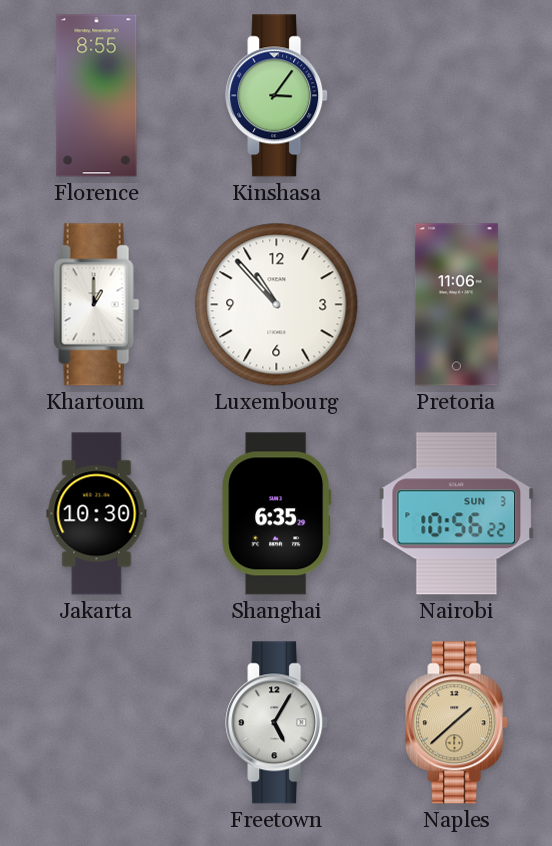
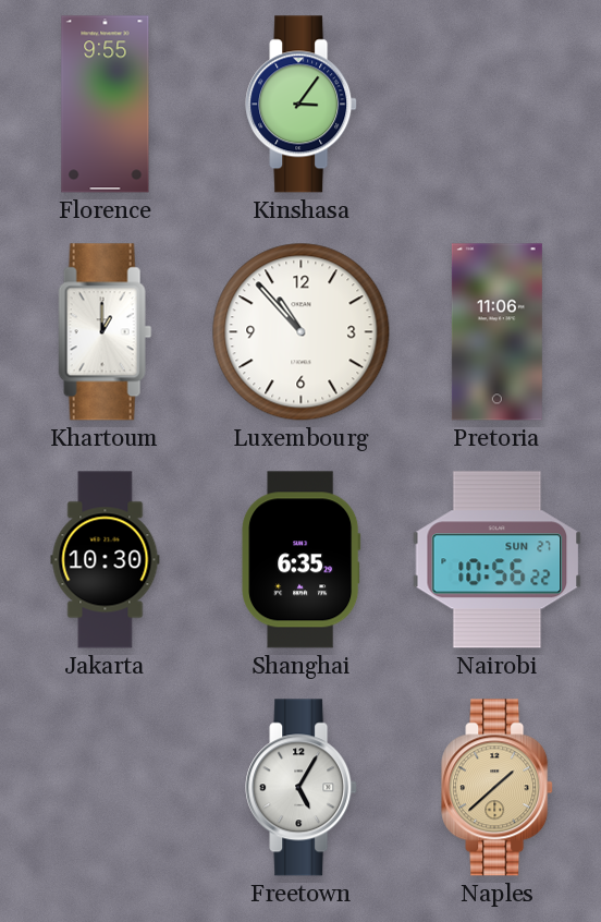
Florence: 8:55 -> 9:55 (106, 105)
Nairobi date: SUN 3 -> SUN 27 (498, 560)
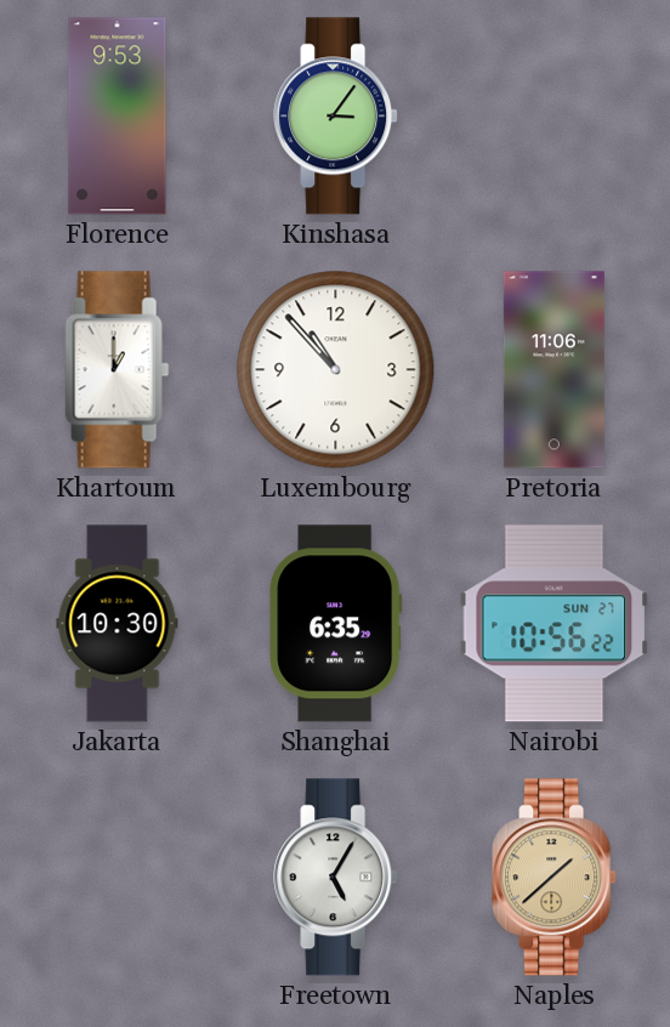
Florence: 9:55 -> 9:53 (118, 117)
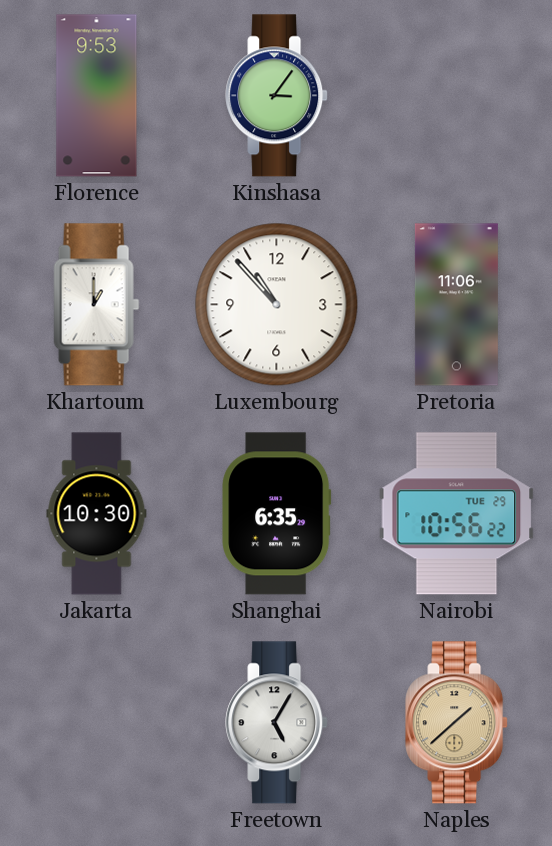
Nairobi date: SUN 27 -> TUE 29 (457, 514)
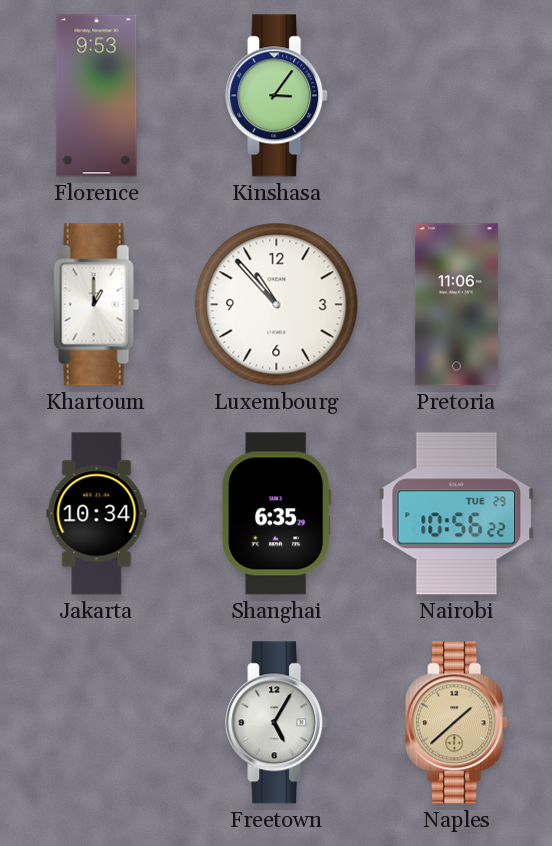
Jakarta: 10:30 -> 10:34 (97, 514)
